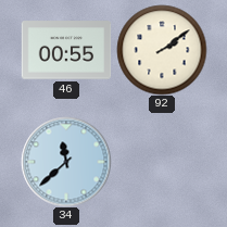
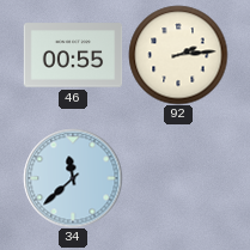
92: 2:09 -> 2:14 (178, 55)
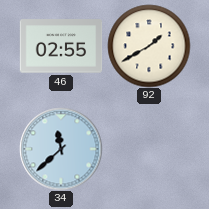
46: 00:55 -> 02:55 (61, 46)
92: 2:14 -> 1:40 (149, 46)
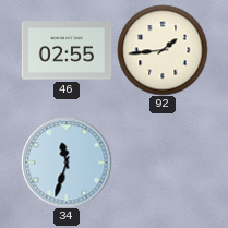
92: 1:40 -> 1:44 (163, 50)
34: 11:38 -> 11:33 (67, 163)
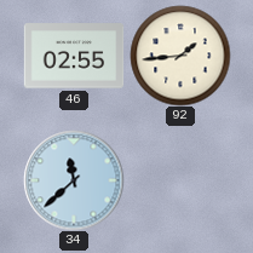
34: 11:33 -> 11:38 (74, 180)
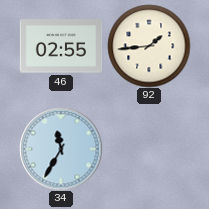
34: 11:38 -> 11:35 (61, 149)
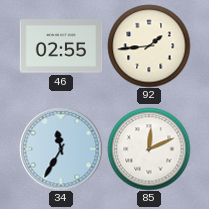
85: none -> 12:11 (149, 149)
